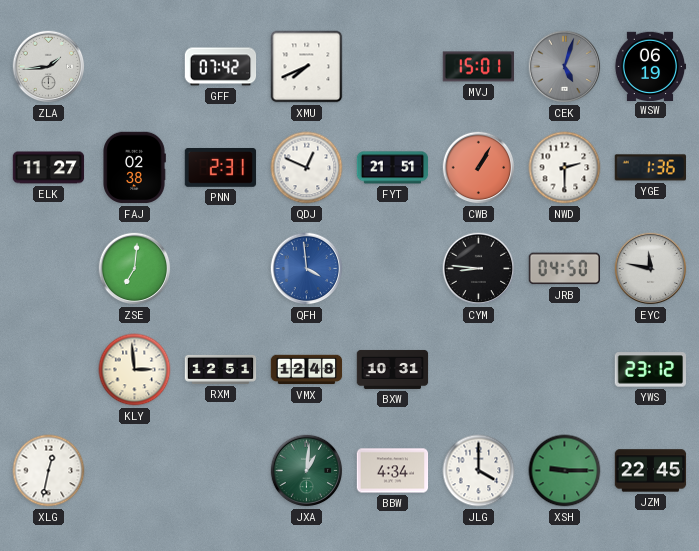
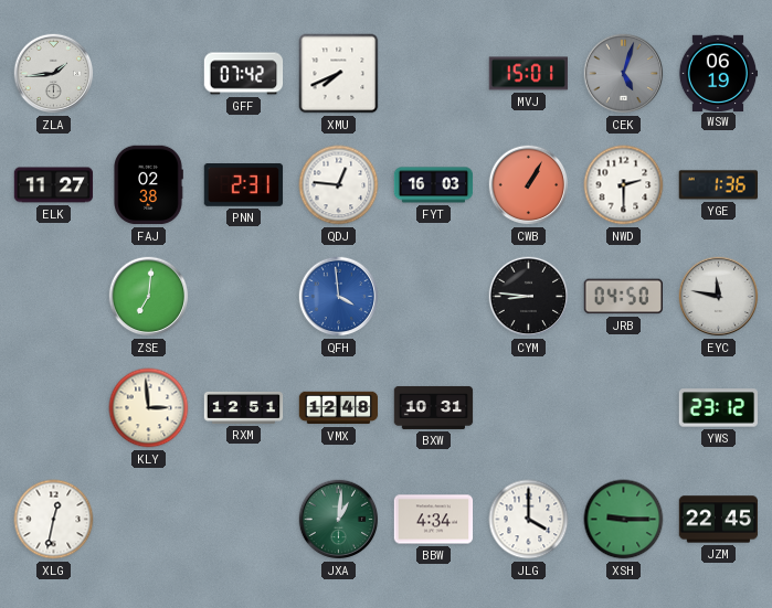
QDJ: 12:49 -> 12:46 (339, 185)
FYT: 21:51 -> 16:03 (434, 185)
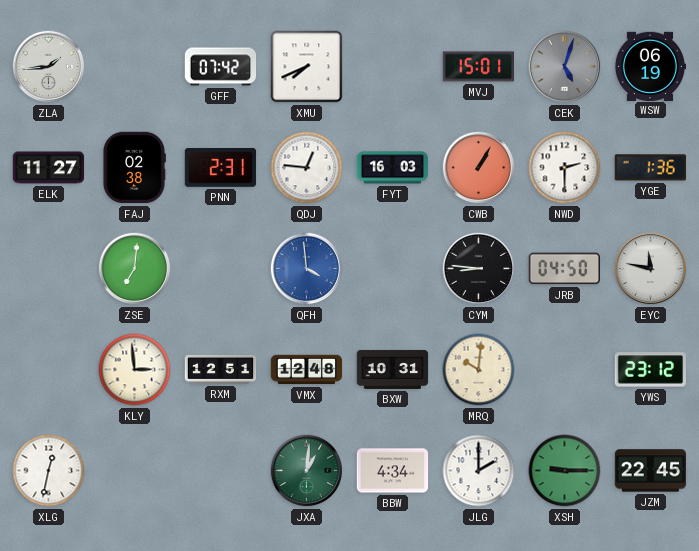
MRQ: none -> 10:01 (479, 370)
JLG: 4:00 -> 2:00 (479, 471)
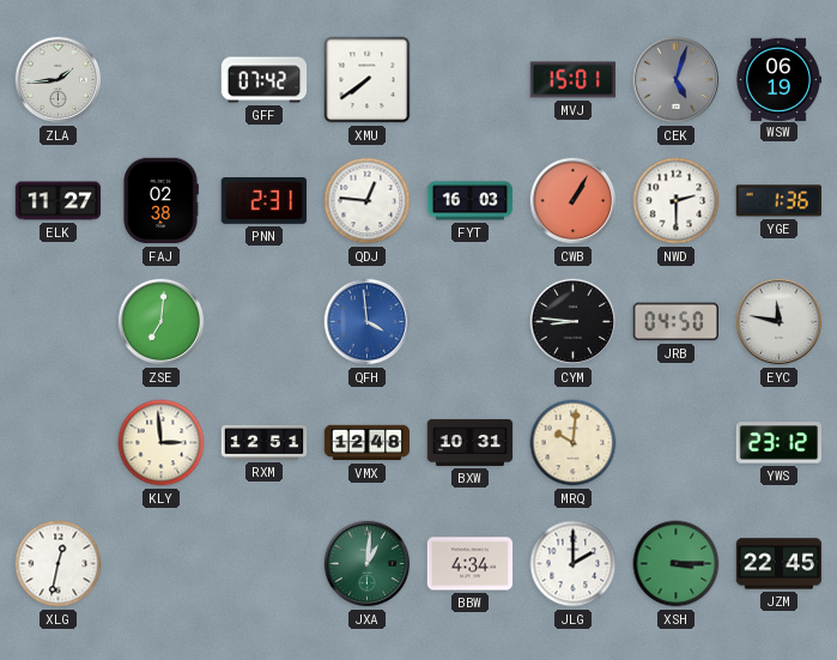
XMU: 7:41 -> 7:39 (368, 80)
XSH: 9:15 -> 3:15 (677, 564)
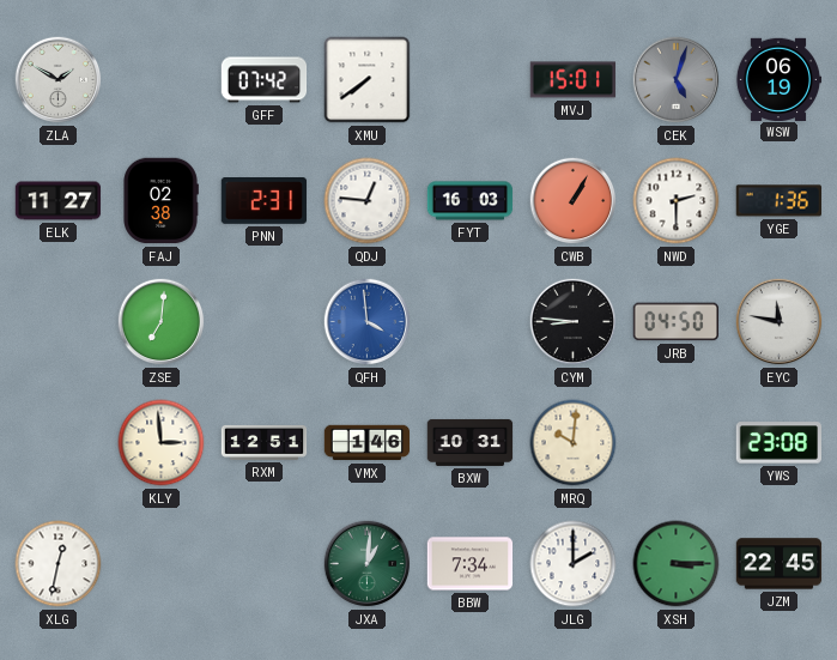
ZLA: 1:44 -> 1:50 (59, 80)
VMX: 12:48 -> 1:46 (368, 443)
YWS: 23:12 -> 23:08 (778, 443)
BBW: 4:34 -> 7:34 (471, 564)
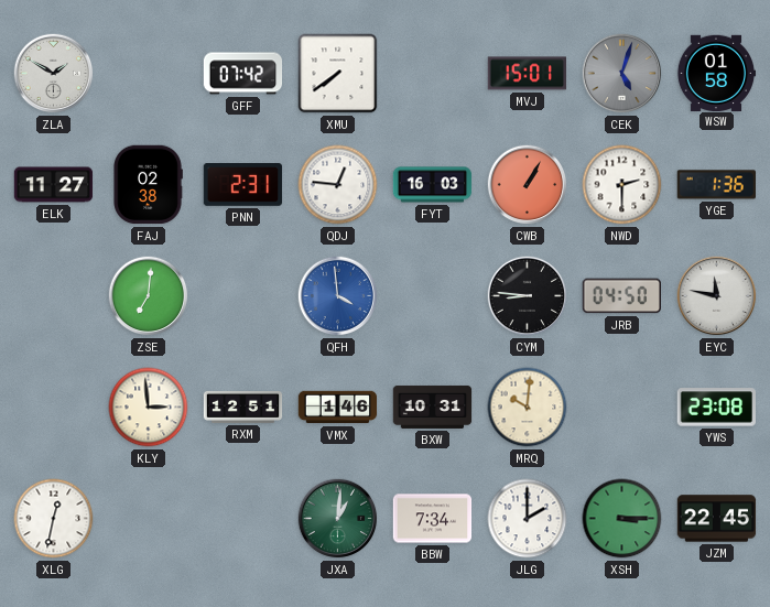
WSW: 06:19 -> 01:58 (716, 73)
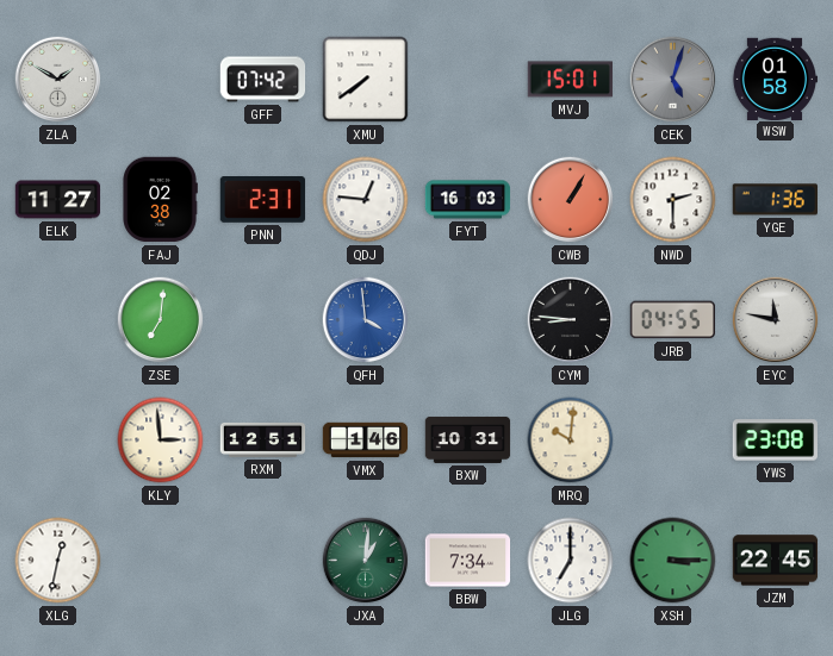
JRB: 04:50 -> 04:55 (673, 320)
JLG: 2:00 -> 7:00 (571, 561)
